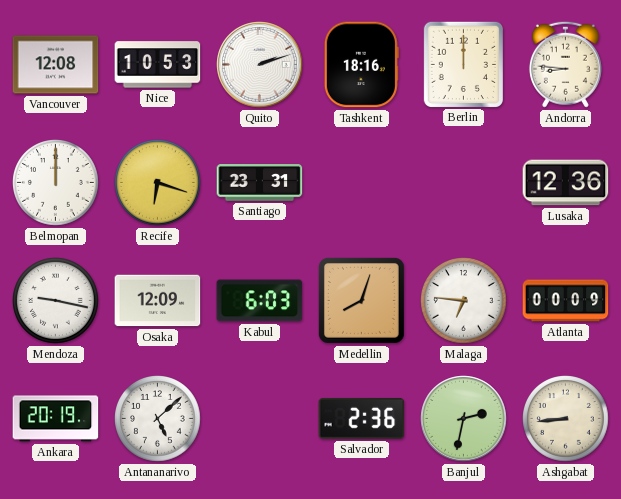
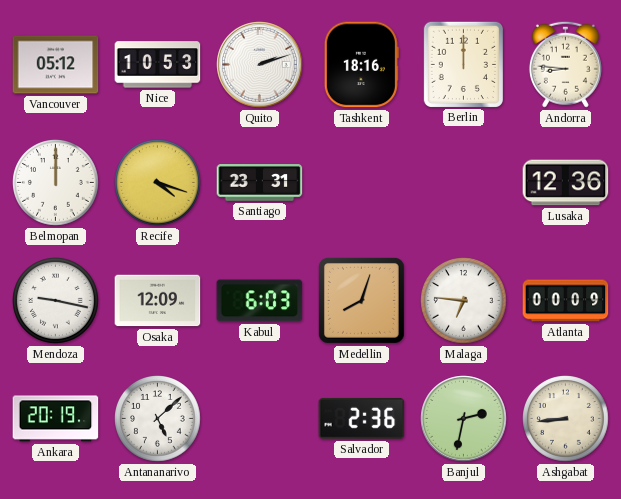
Vancouver: 12:08 -> 05:12 (56, 65)
Recife: 6:18 -> 4:18 (158, 183)
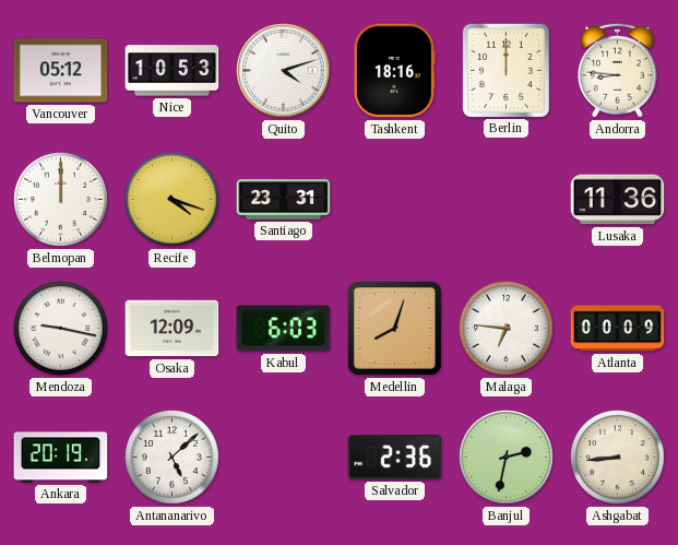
Quito: 2:12 -> 4:12 (284, 71)
Lusaka: 12:36 -> 11:36 (618, 200)
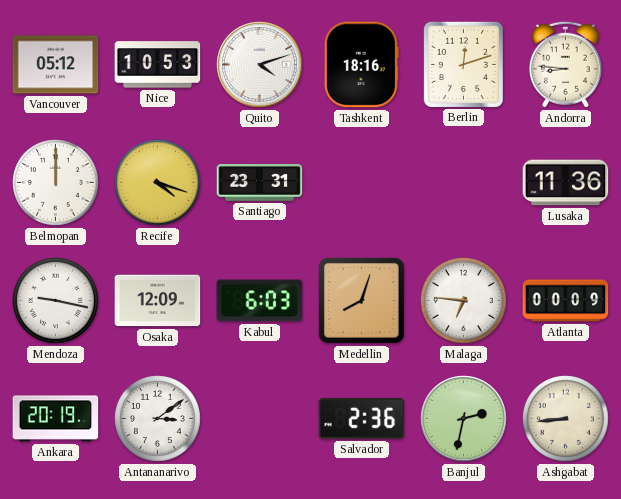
Berlin: 12:00 -> 12:12 (463, 64)
Antananarivo: 5:08 -> 3:09 (158, 419)
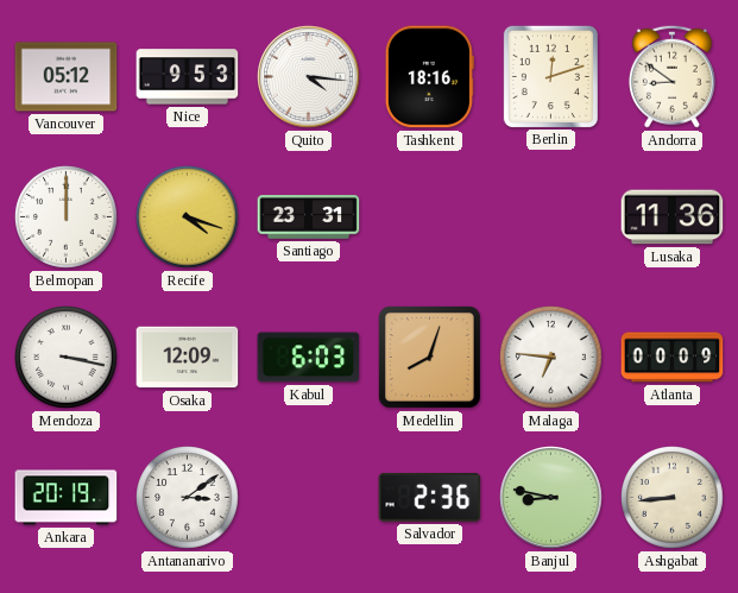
Nice: 10:53 -> 9:53 (188, 77)
Quito: 4:12 -> 4:16 (309, 77)
Andorra: 8:46 -> 8:51 (671, 76)
Mendoza: 9:17 -> 3:17 (67, 358)
Banjul: 2:32 -> 8:47 (551, 498)
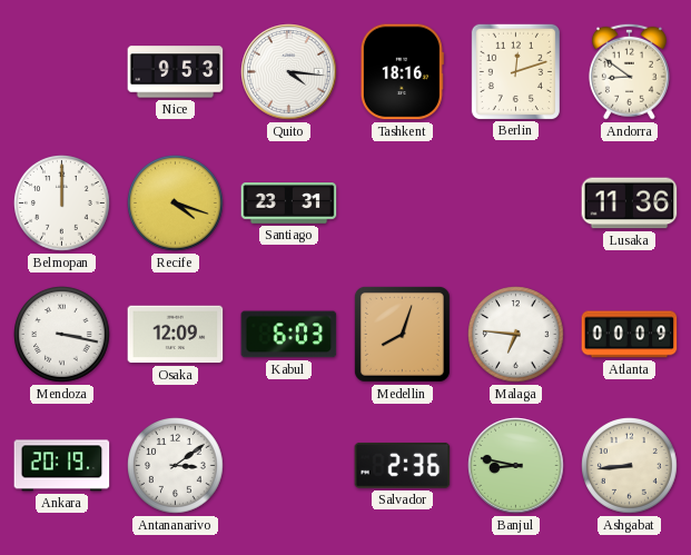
Vancouver: 05:12 -> none (67, 77)
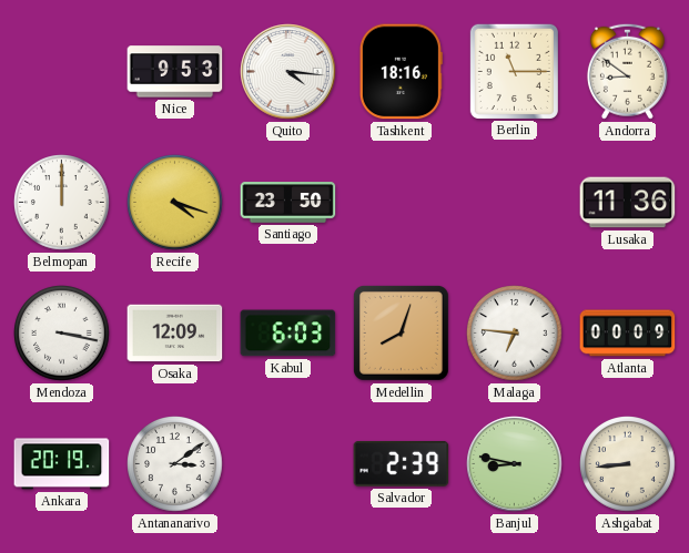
Berlin: 12:12 -> 11:15 (514, 71)
Santiago: 23:31 -> 23:50 (288, 203)
Salvador: 2:36 -> 2:39 (402, 463)
